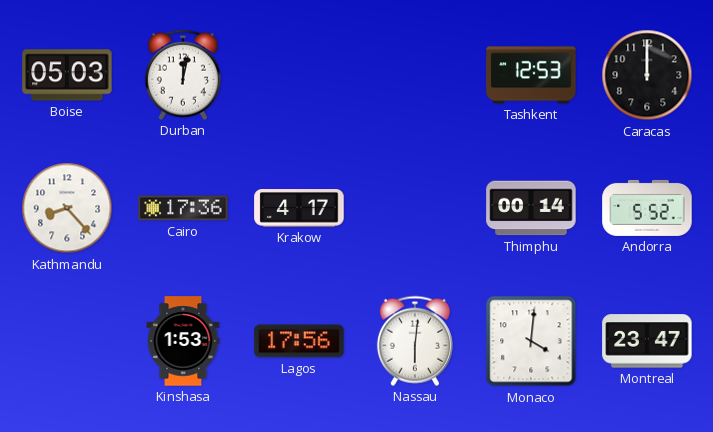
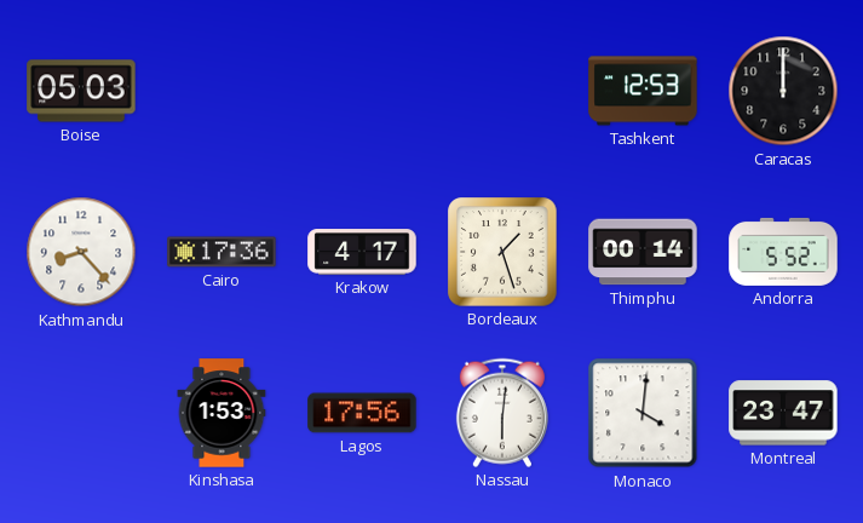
Durban: 12:02 -> none (183, 75)
Bordeaux: none -> 1:27 (502, 252)
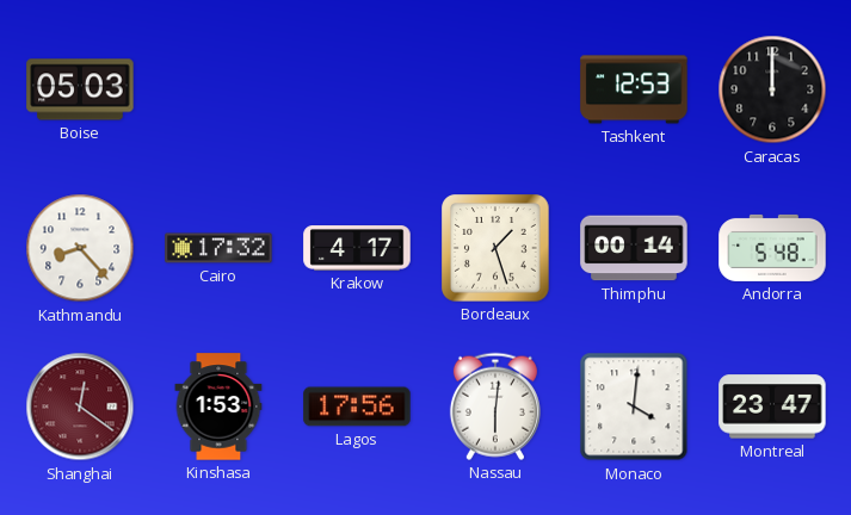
Cairo: 17:36 -> 17:32 (218, 248)
Andorra: 5:52 -> 5:48 (772, 248)
Shanghai: none -> 12:21 (80, 407)
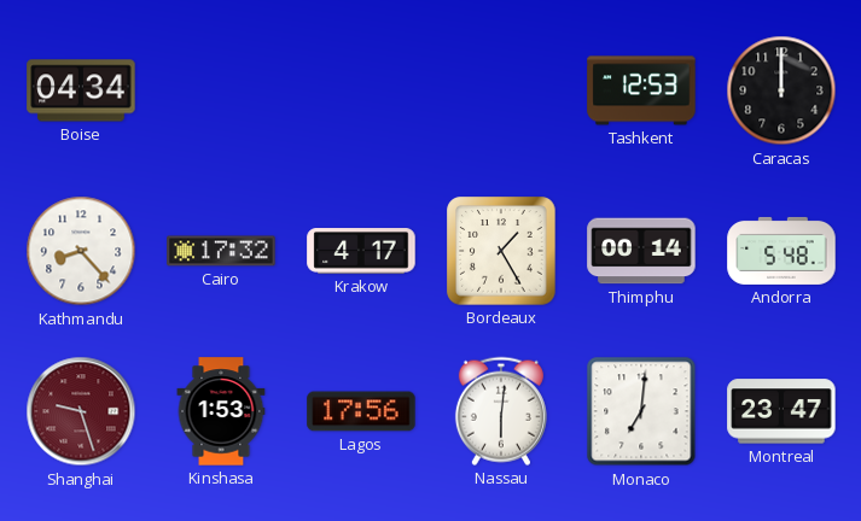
Boise: 05:03 -> 04:34 (81, 90)
Bordeaux: 1:27 -> 1:25 (501, 251)
Shanghai: 12:21 -> 9:27 (81, 411)
Monaco: 4:01 -> 7:01 (641, 411)
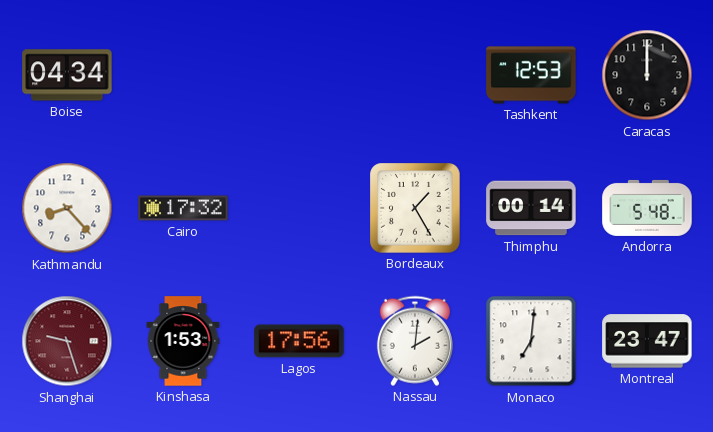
Krakow: 4:17 -> none (361, 251)
Nassau: 6:01 -> 2:01 (415, 341)
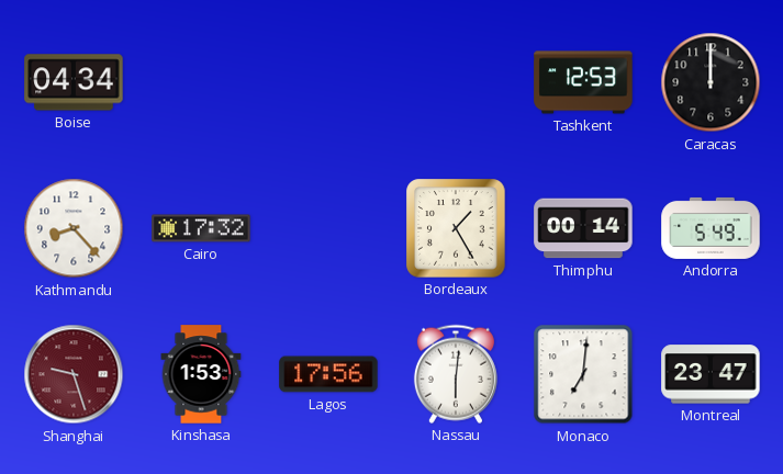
Andorra: 5:48 -> 5:49 (711, 228)
Nassau: 2:01 -> 6:01 (456, 374)
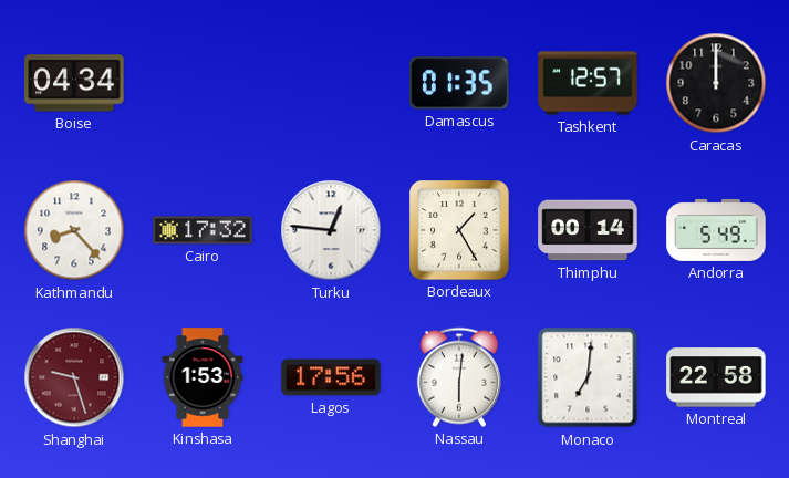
Damascus: none -> 01:35 (459, 83)
Tashkent: 12:53 -> 12:57 (588, 83)
Turku: none -> 12:46 (331, 230)
Montreal: 23:47 -> 22:58 (716, 377)
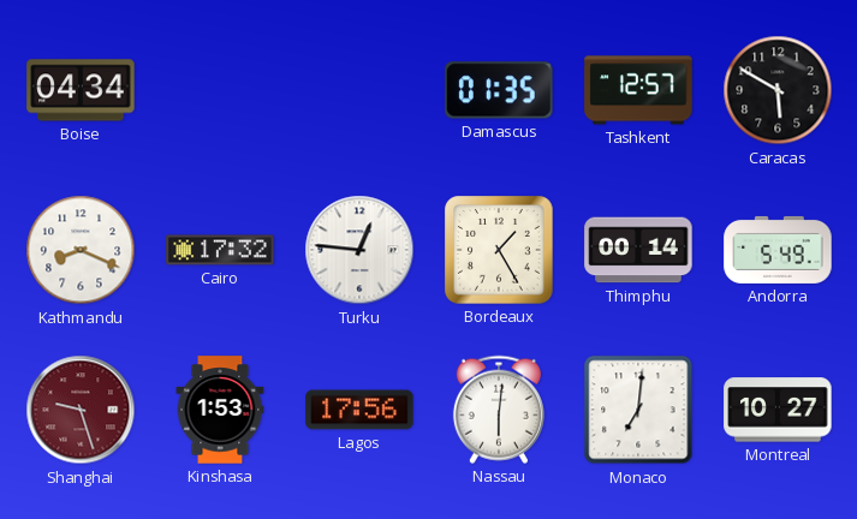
Caracas: 12:00 -> 5:50 (778, 90)
Kathmandu: 8:23 -> 8:19 (81, 250)
Montreal: 22:58 -> 10:27 (778, 410)
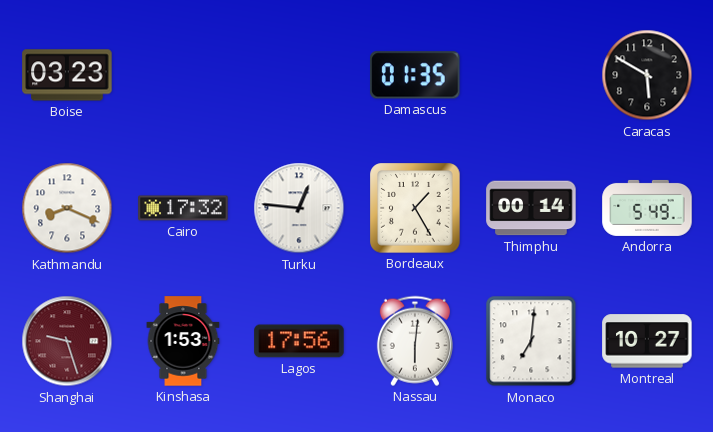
Boise: 04:34 -> 03:23 (67, 75)
Tashkent: 12:57 -> none (638, 90)
